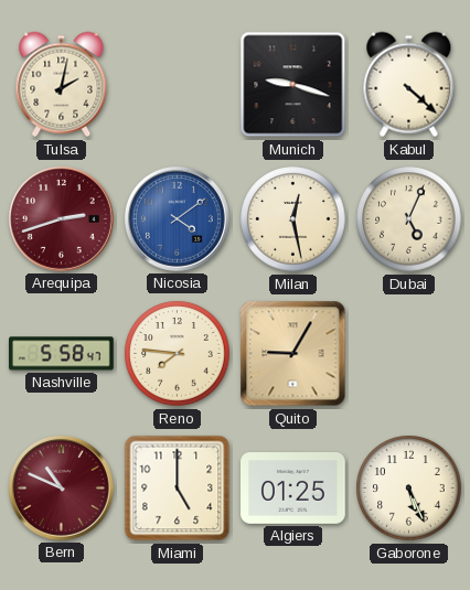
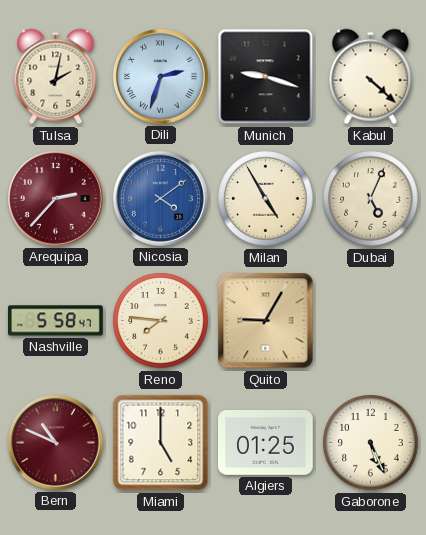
Dili: none -> 2:33 (161, 77)
Arequipa: 2:42 -> 2:37 (56, 199)
Milan: 12:28 -> 4:55 (266, 199)
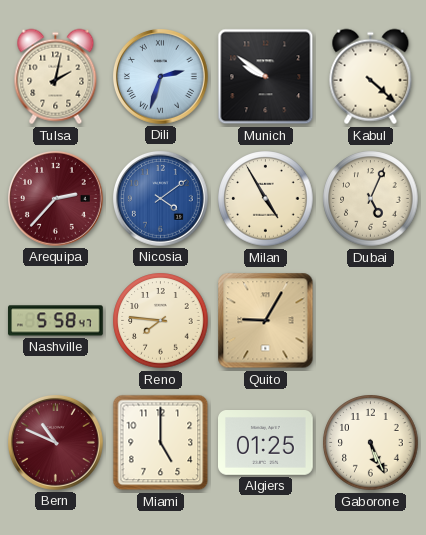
Munich: 9:18 -> 9:51 (266, 77)
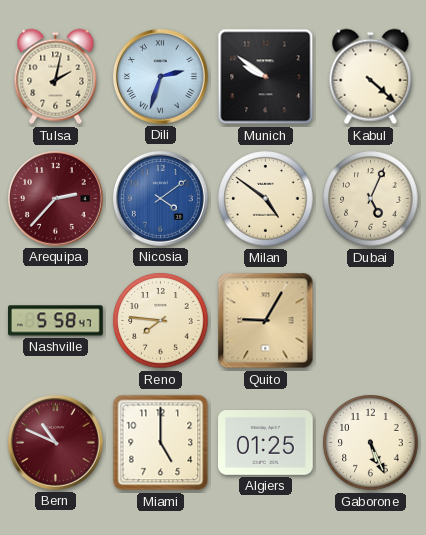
Milan: 4:55 -> 4:51 (266, 199)
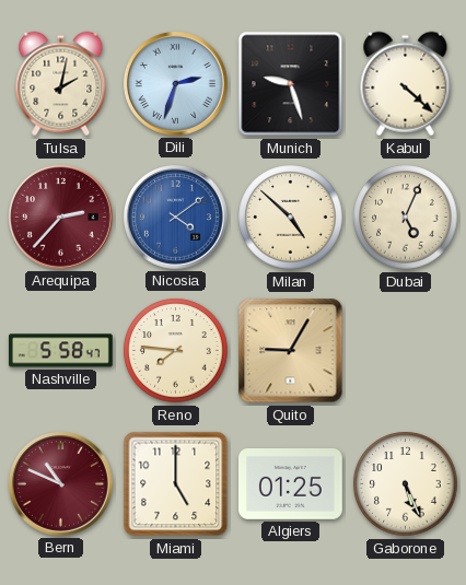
Munich: 9:51 -> 9:27 (291, 84)
Milan: 4:51 -> 4:52 (291, 218)
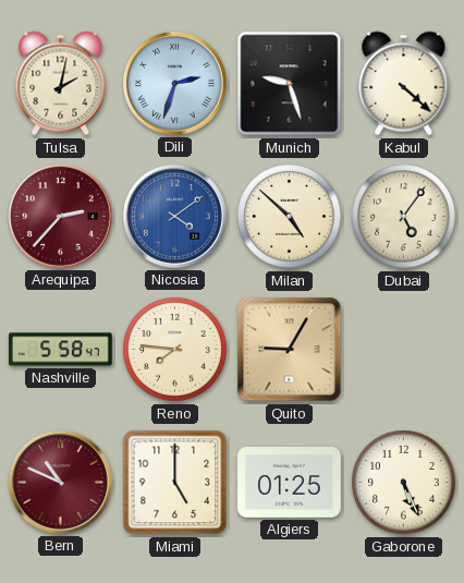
Dubai: 5:04 -> 5:06 (404, 217)
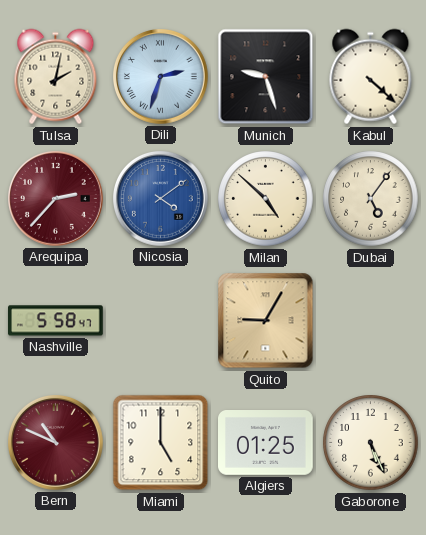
Reno: 7:46 -> none (175, 350)
